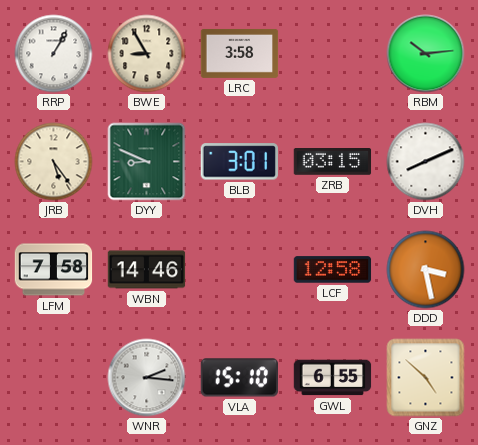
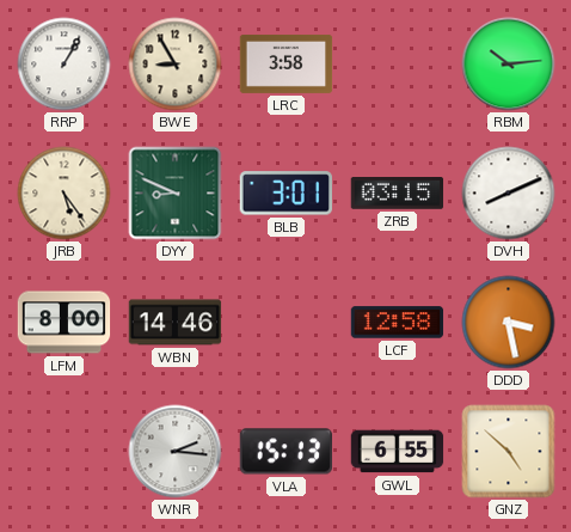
LFM: 7:58 -> 8:00 (65, 323)
VLA: 15:10 -> 15:13 (285, 452)
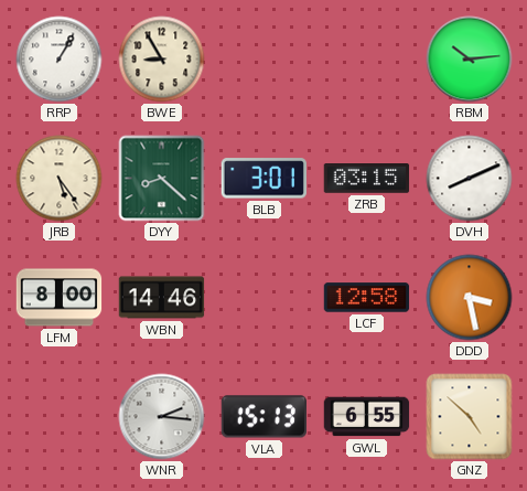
LRC: 3:58 -> none (287, 63)
DYY: 8:49 -> 8:22 (162, 179)
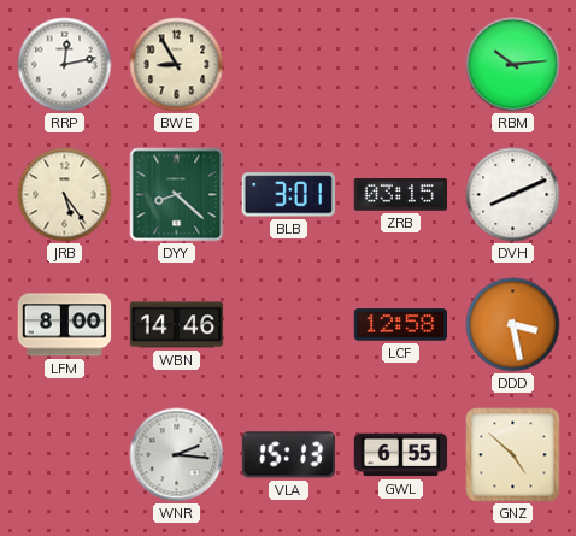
RRP: 1:05 -> 12:13 (65, 65)
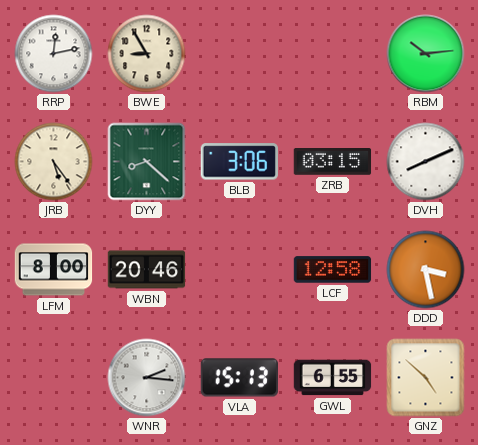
BLB: 3:01 -> 3:06 (239, 162)
WBN: 14:46 -> 20:46 (147, 270)
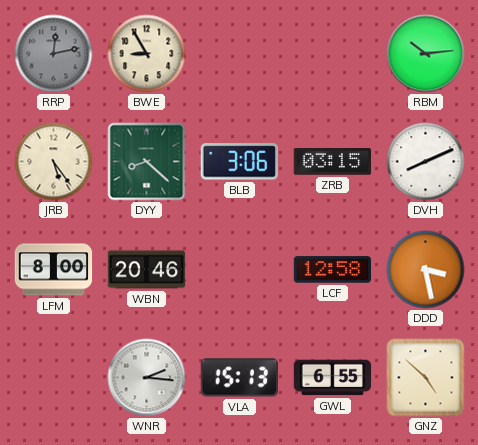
RRP dial: white -> grey (54, 54)
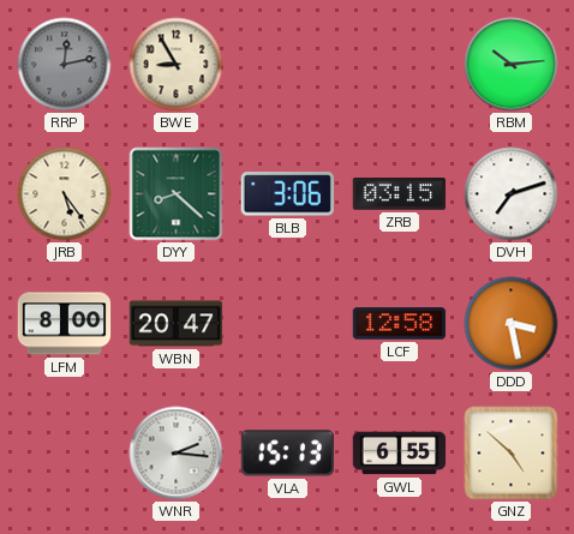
DVH: 8:11 -> 7:12 (512, 194)
WBN: 20:46 -> 20:47 (177, 324)
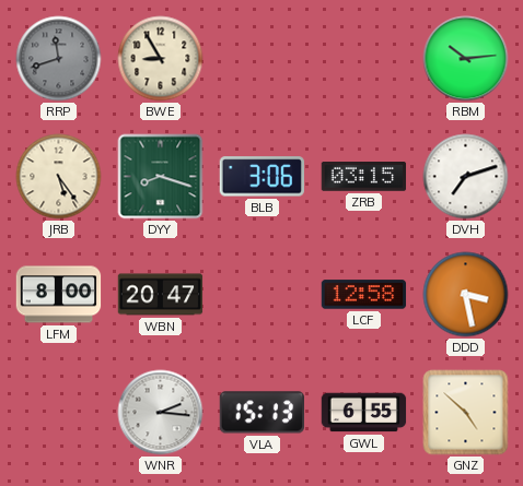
RRP: 12:13 -> 11:42 (59, 59)
DYY: 8:22 -> 8:18 (161, 177)
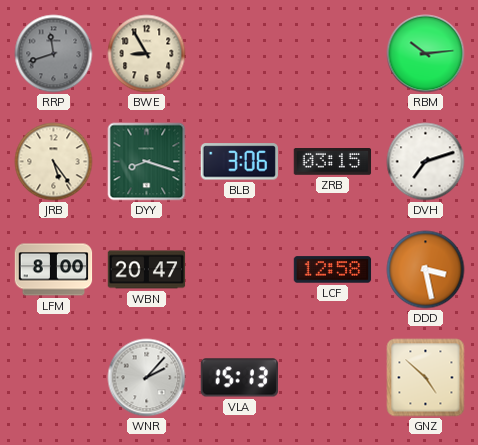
WNR: 2:16 -> 2:07 (147, 378)
GWL: 6:55 -> none (364, 413)
